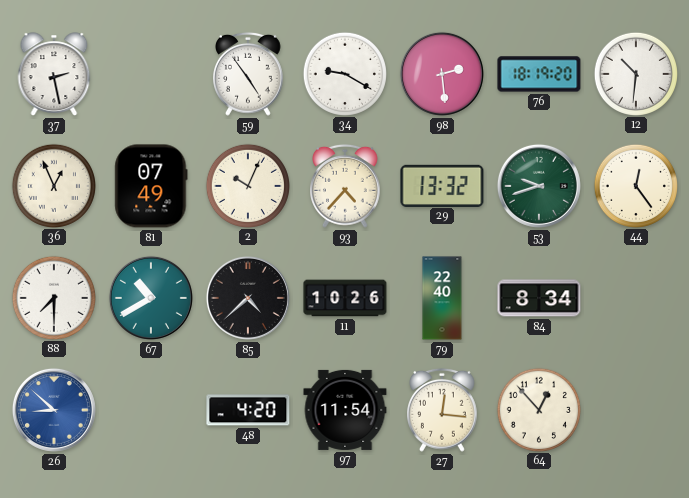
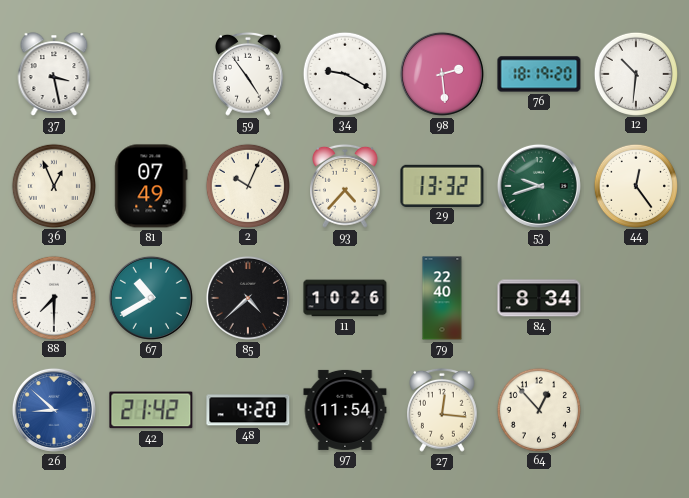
37: 2:28 -> 3:28 (54, 74)
42: none -> 21:42 (151, 410)
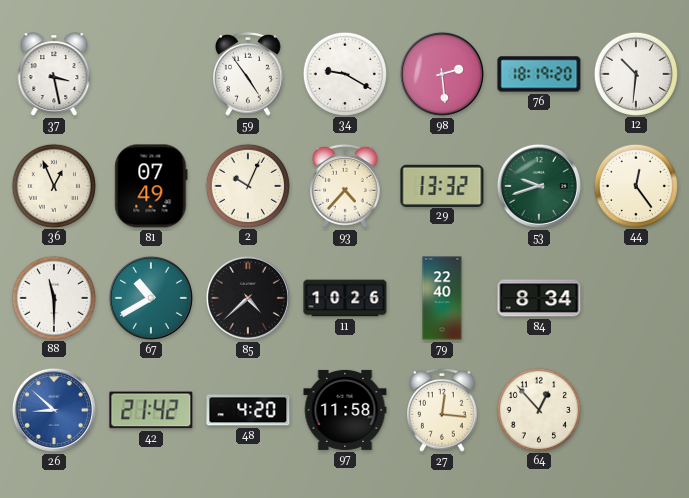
88: 7:30 -> 11:30 (53, 297)
97: 11:54 -> 11:58 (345, 410)
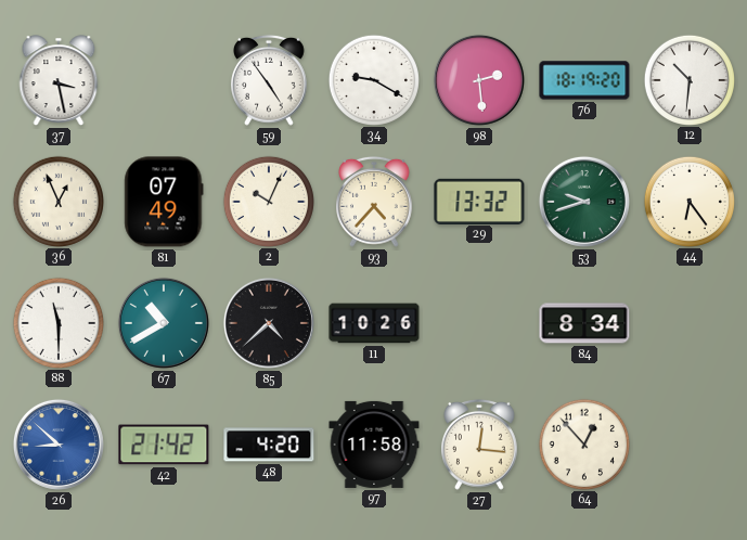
44: 12:24 -> 6:24 (688, 201)
79: 22:40 -> none (442, 298)
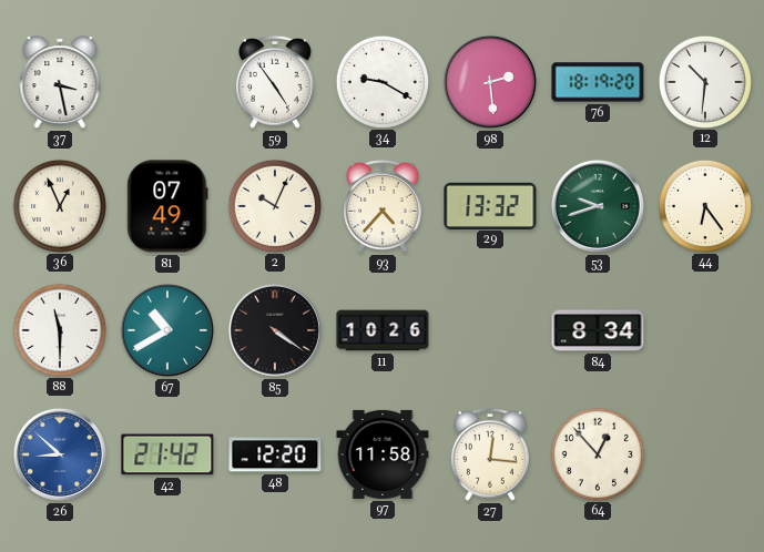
85: 4:38 -> 4:21 (275, 330)
48: 4:20 -> 12:20 (275, 454)
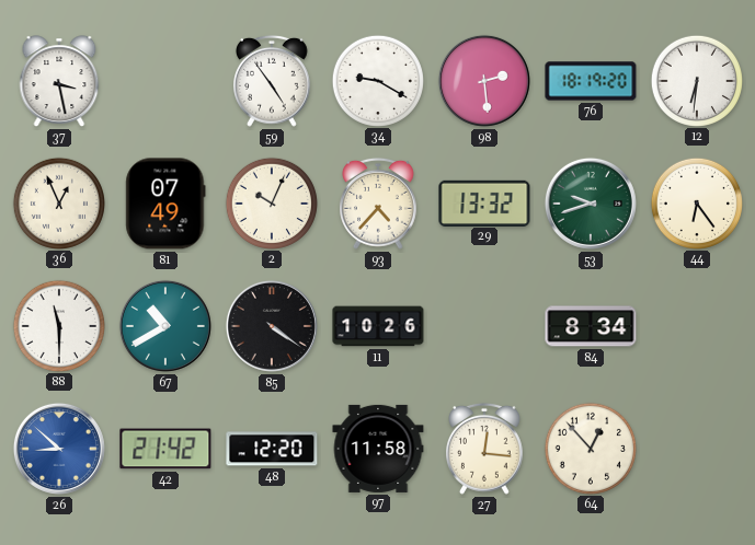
12: 10:31 -> 6:31 (696, 80)
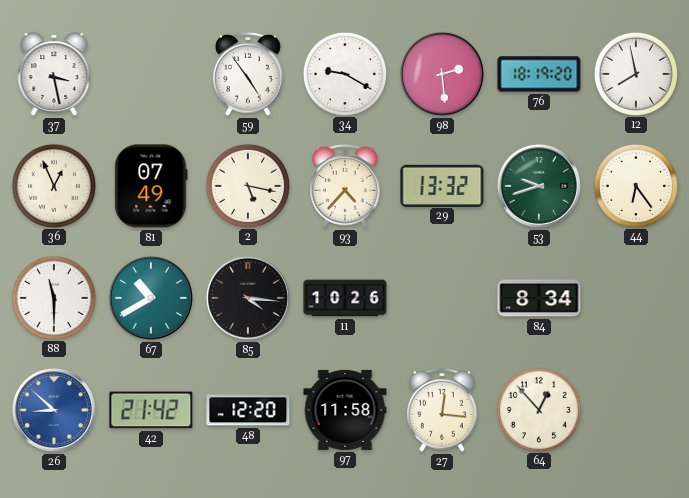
12: 6:31 -> 7:58 (635, 73)
2: 10:04 -> 5:17 (247, 185)
85: 4:21 -> 4:16 (248, 298)
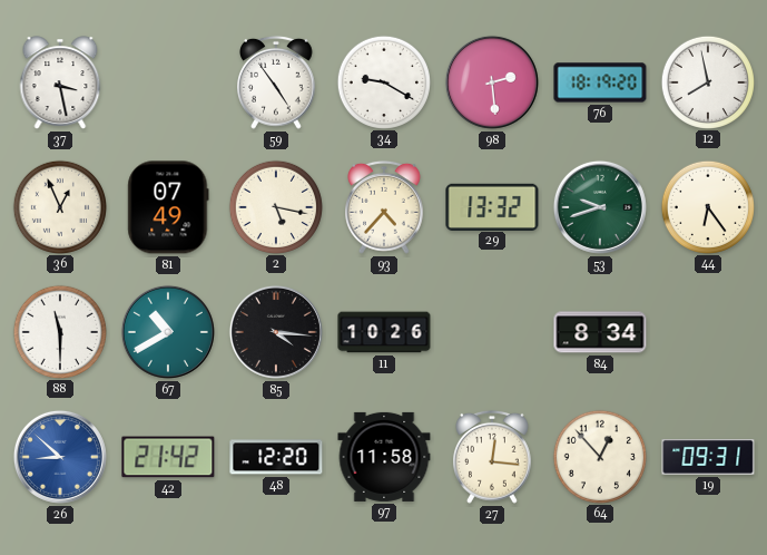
19: none -> 09:31 (708, 458)
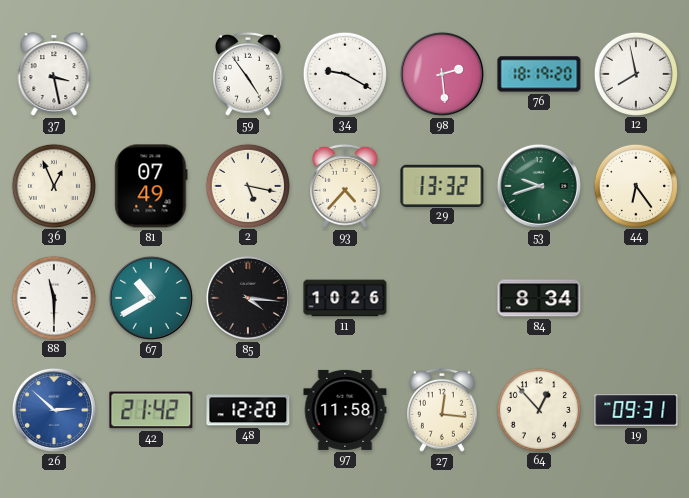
26: 8:52 -> 2:52 (54, 410)
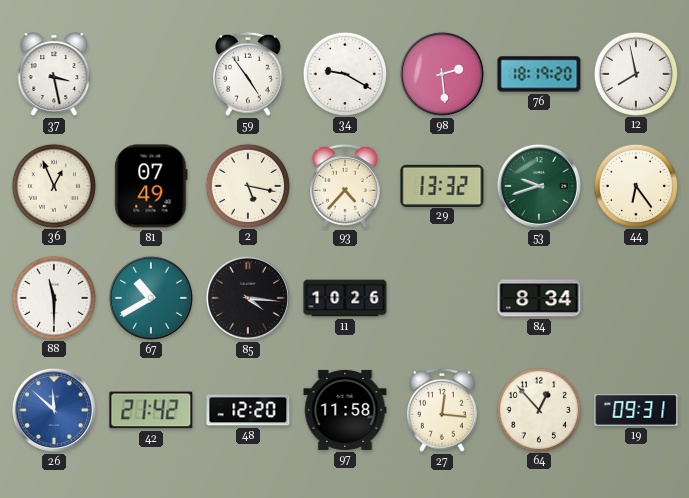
26: 2:52 -> 11:52 (54, 410)
